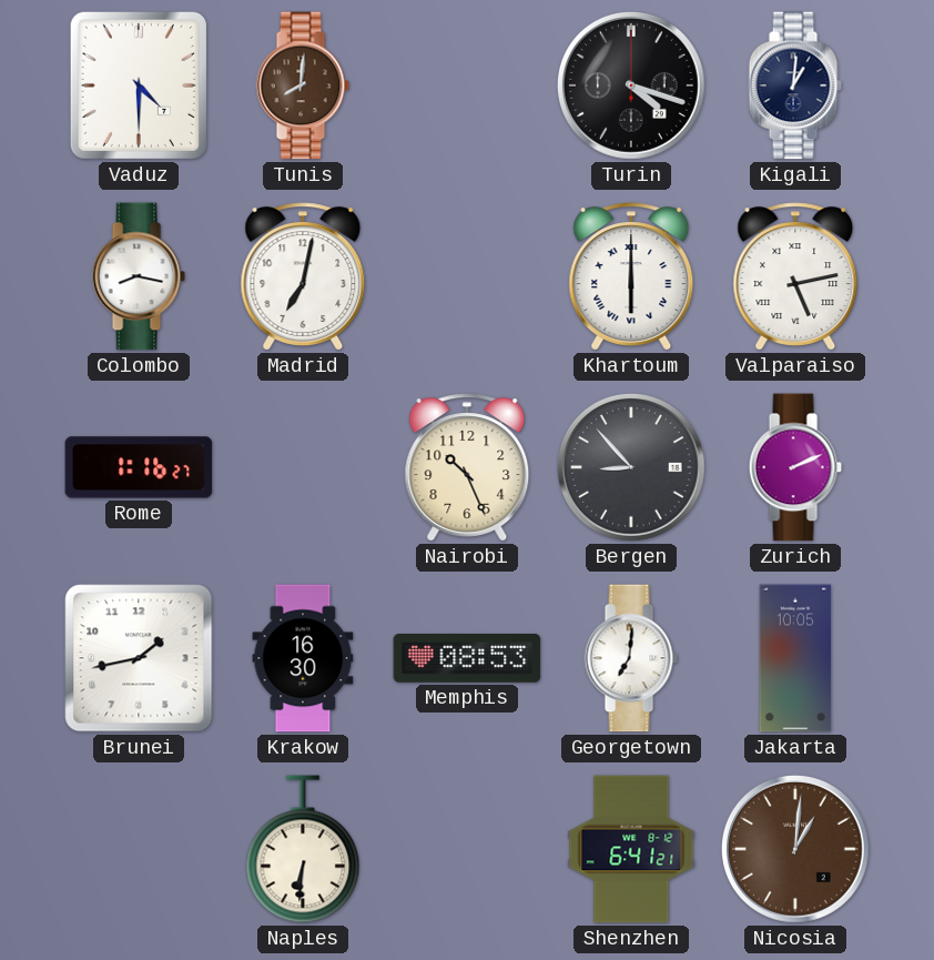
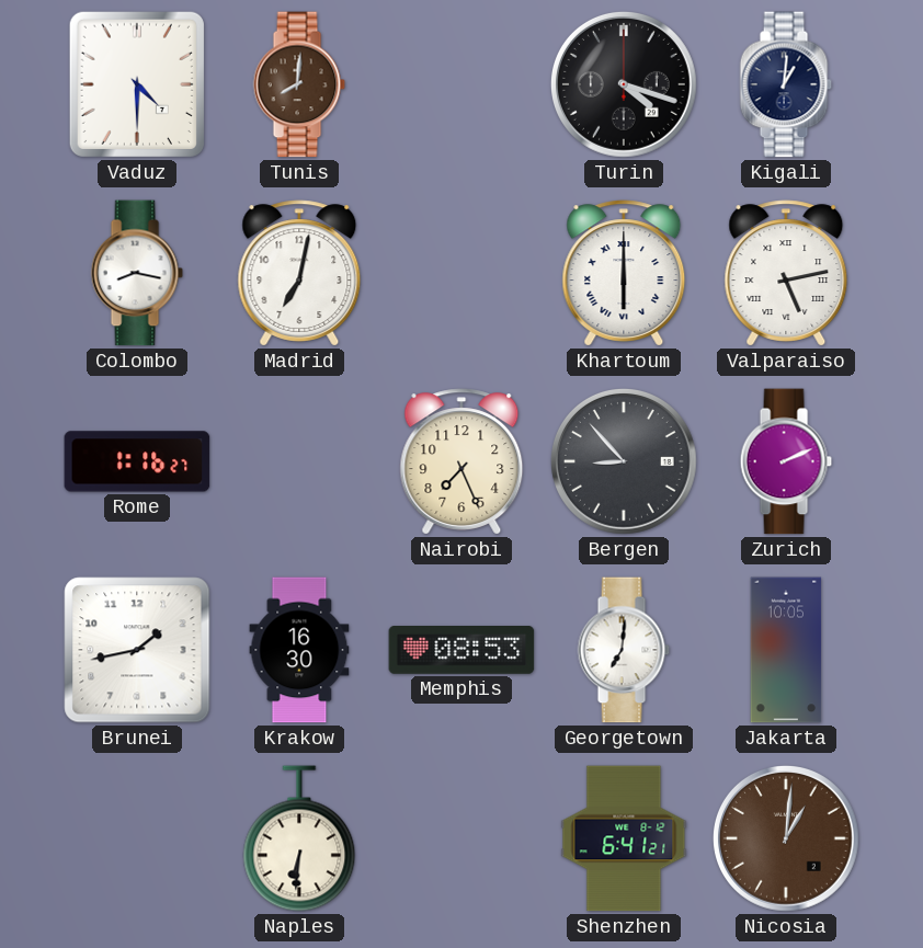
Nairobi: 10:26 -> 7:26 (461, 461)
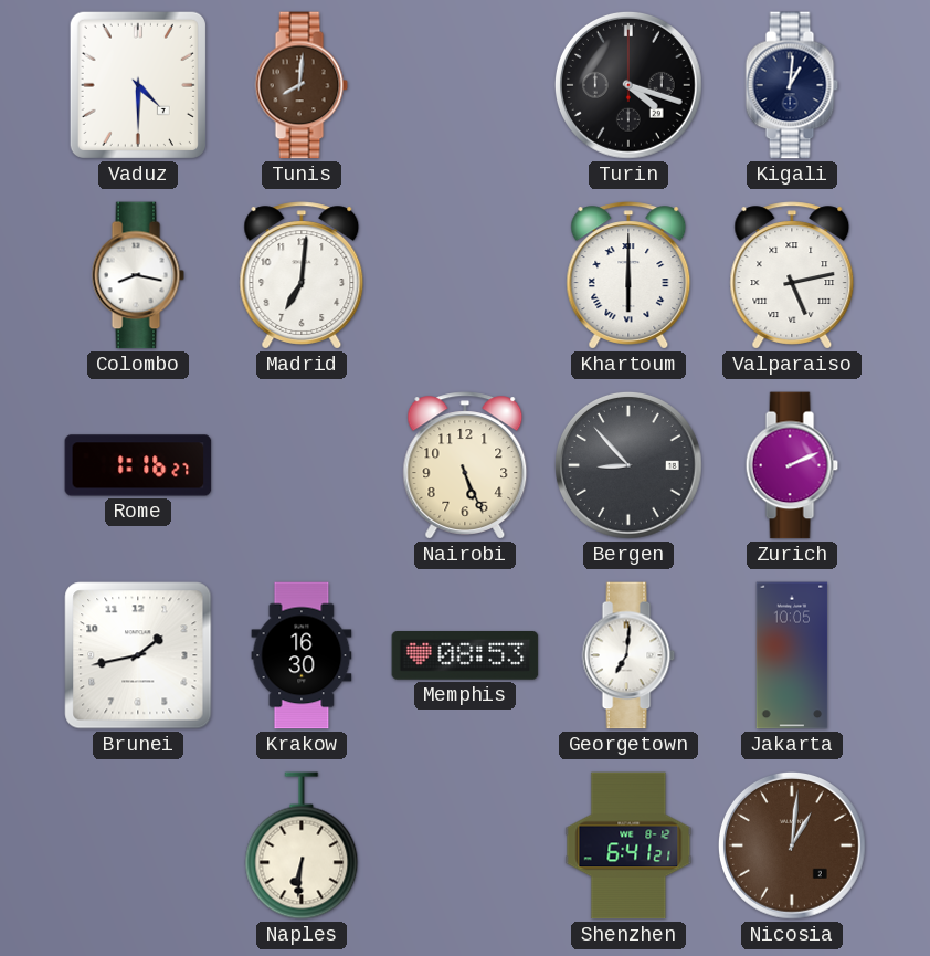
Madrid: 7:02 -> 7:01 (302, 275)
Nairobi: 7:26 -> 5:26 (465, 465)
